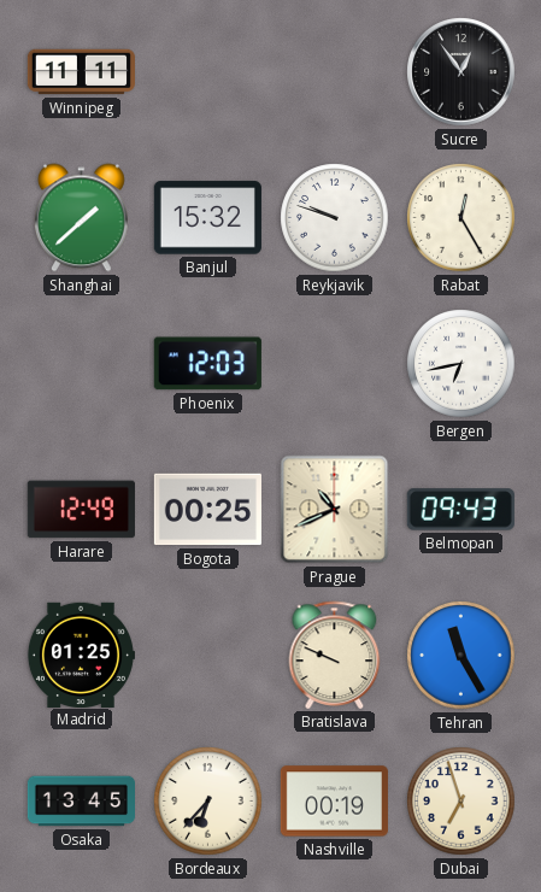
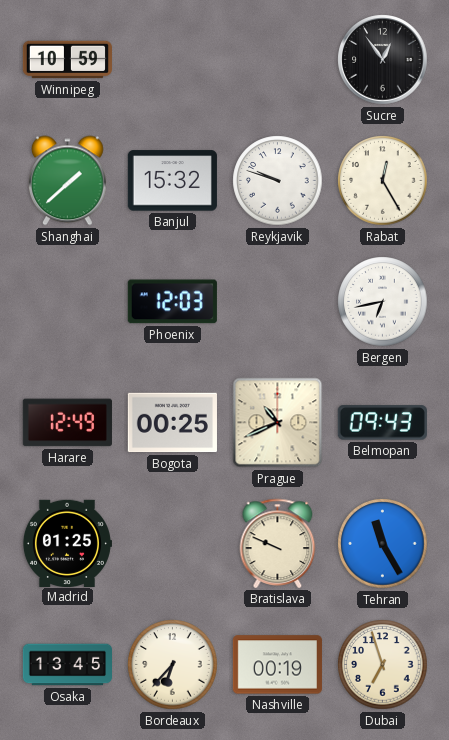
Winnipeg: 11:11 -> 10:59 (67, 60)
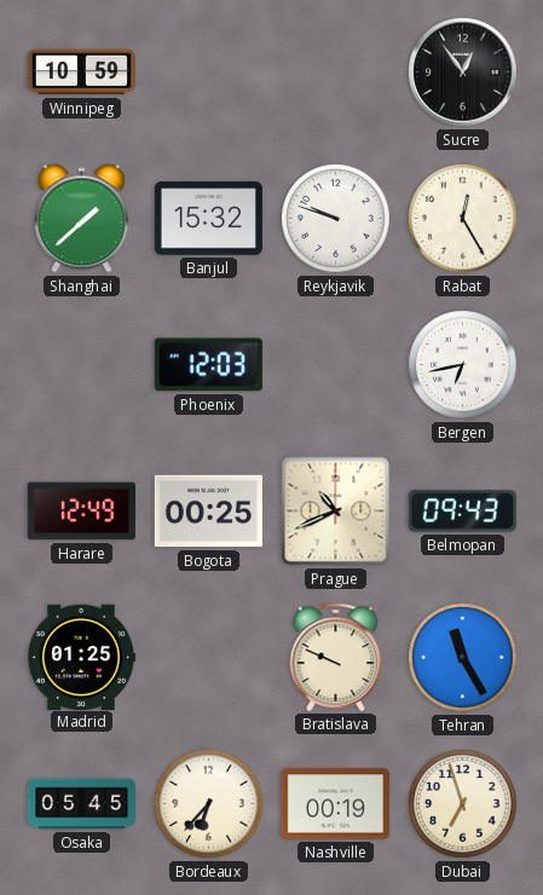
Osaka: 13:45 -> 05:45 (81, 804)
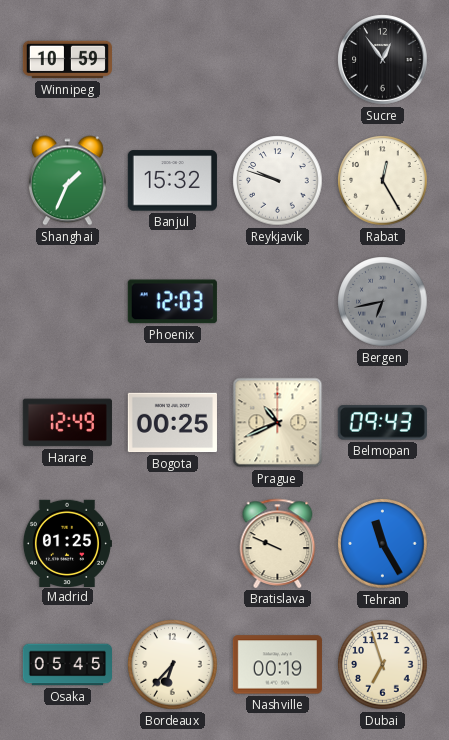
Shanghai: 1:38 -> 1:34 (68, 181)
Bergen dial: white -> grey (383, 302)
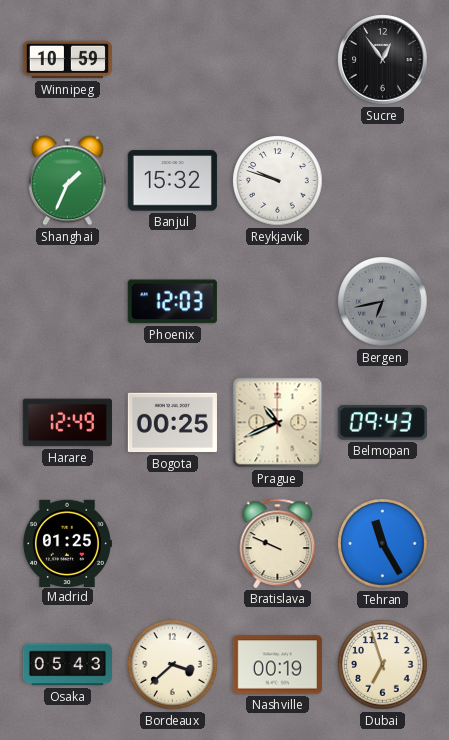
Rabat: 12:25 -> none (383, 181)
Osaka: 05:45 -> 05:43 (67, 665)
Bordeaux: 6:37 -> 3:38 (173, 665)
